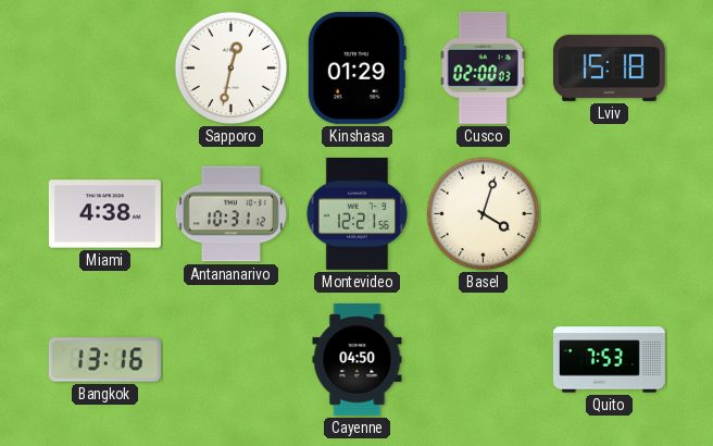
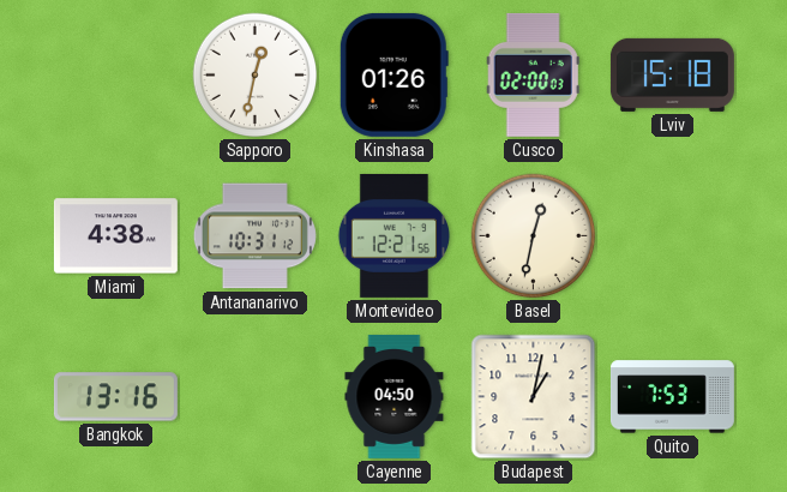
Kinshasa: 01:29 -> 01:26 (393, 74)
Basel: 4:03 -> 12:32 (534, 236)
Budapest: none -> 1:02 (534, 397)
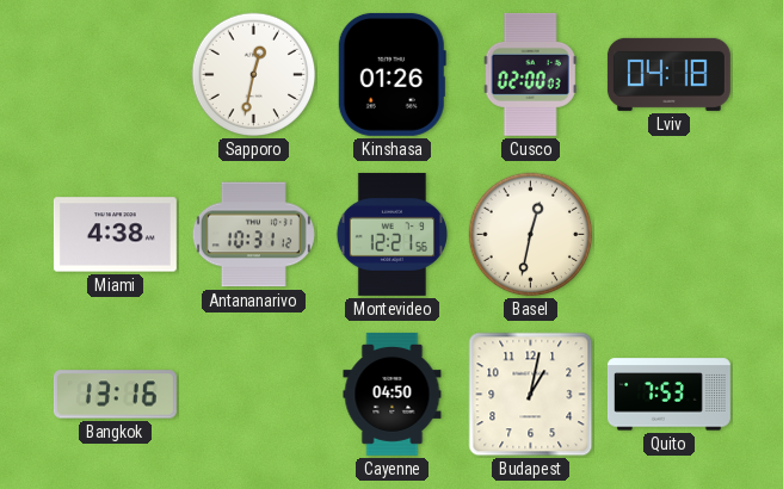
Lviv: 15:18 -> 04:18 (668, 74)
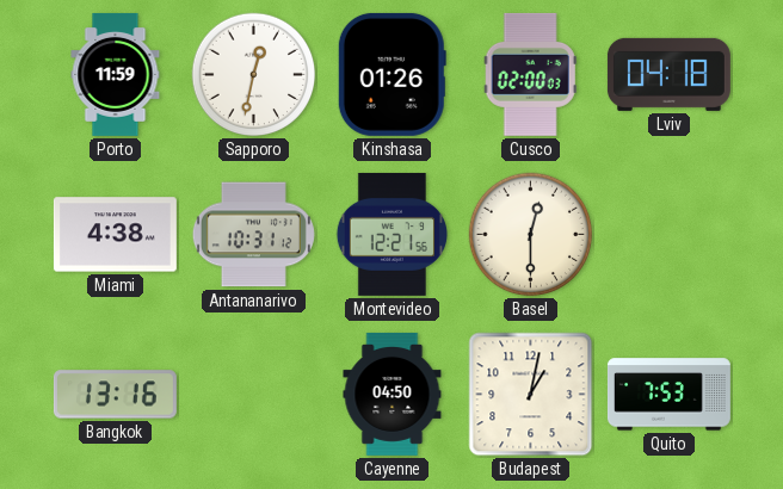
Porto: none -> 11:59 (116, 74)
Basel: 12:32 -> 12:30 (531, 235)
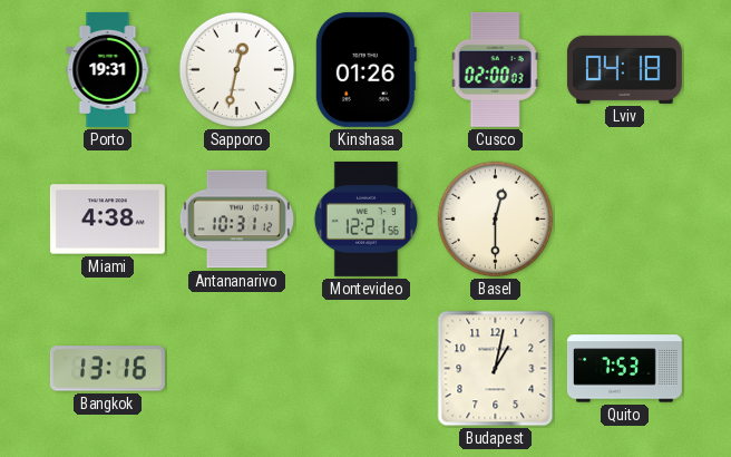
Porto: 11:59 -> 19:31 (108, 69)
Cayenne: 04:50 -> none (393, 394)
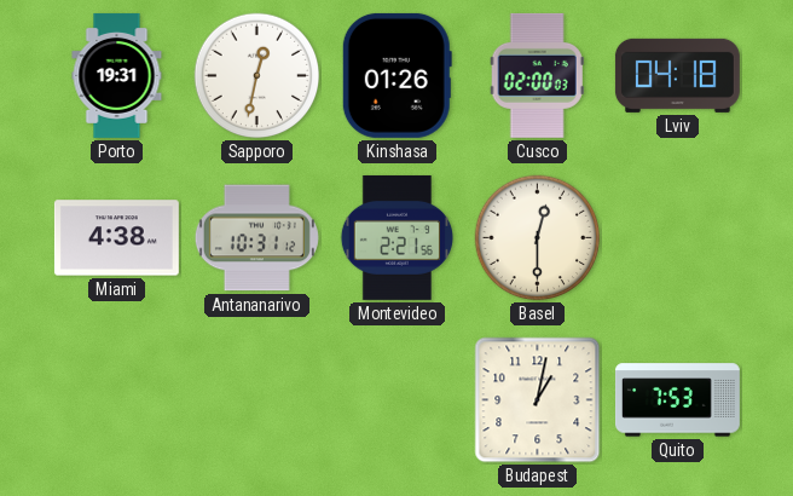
Montevideo: 12:21 -> 2:21 (396, 237)
Bangkok: 13:16 -> none (107, 369)
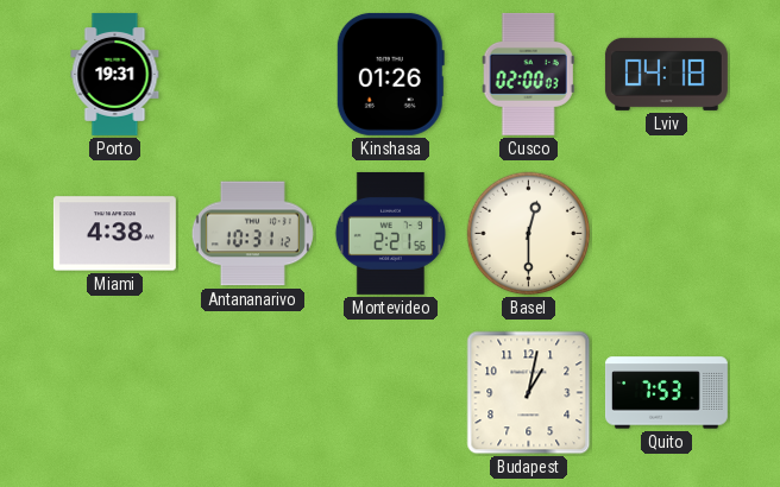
Sapporo: 12:32 -> none (257, 76)
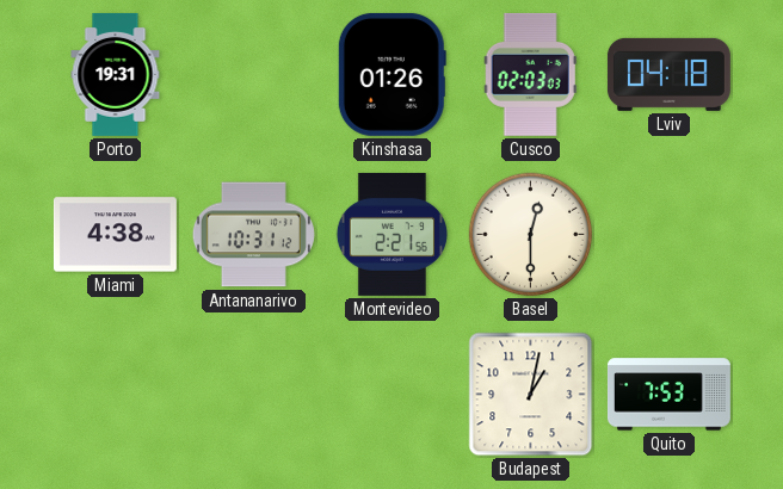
Cusco: 02:00 -> 02:03 (530, 74)
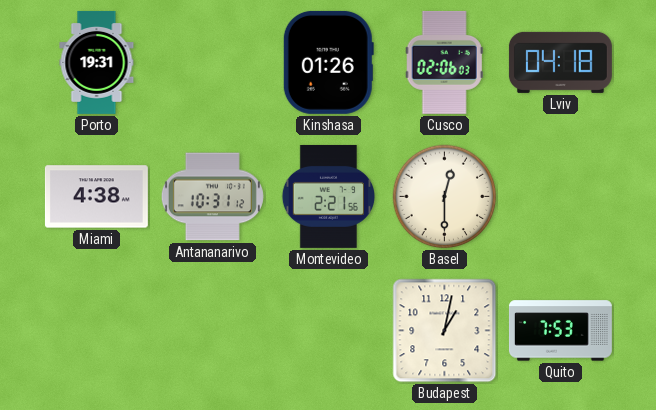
Cusco: 02:03 -> 02:06 (444, 62)
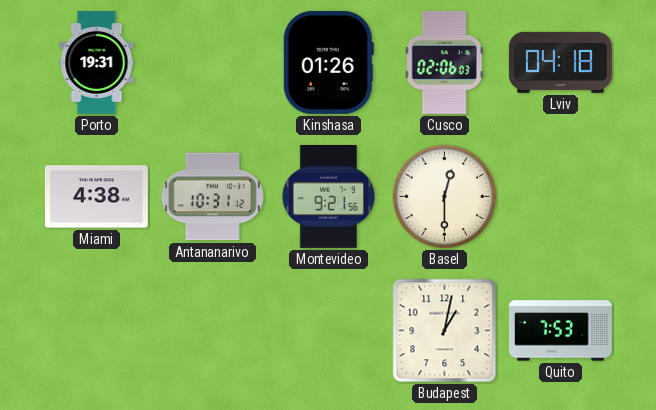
Montevideo: 2:21 -> 9:21 (328, 196)
